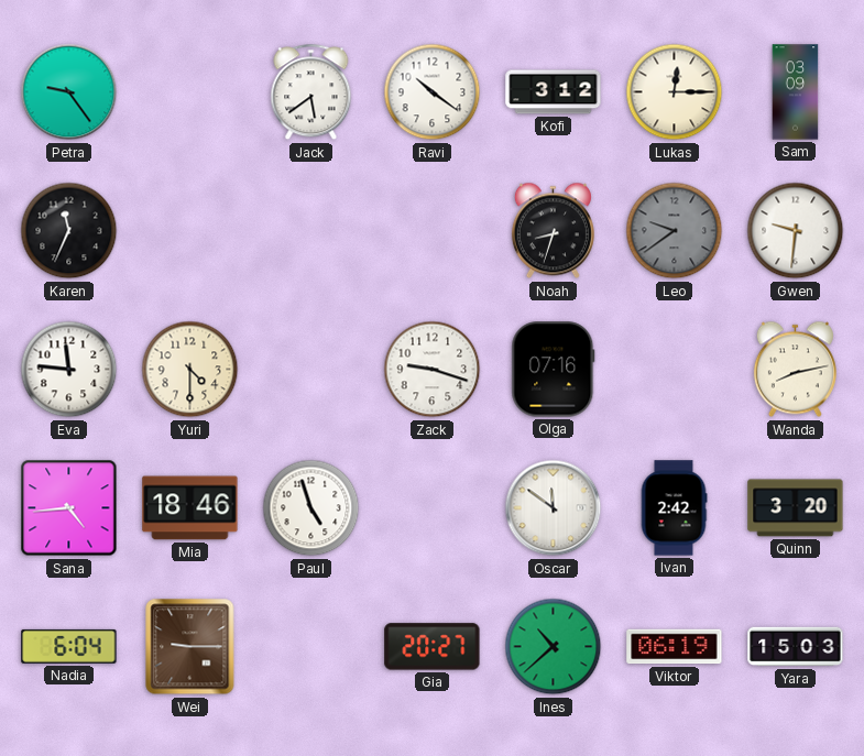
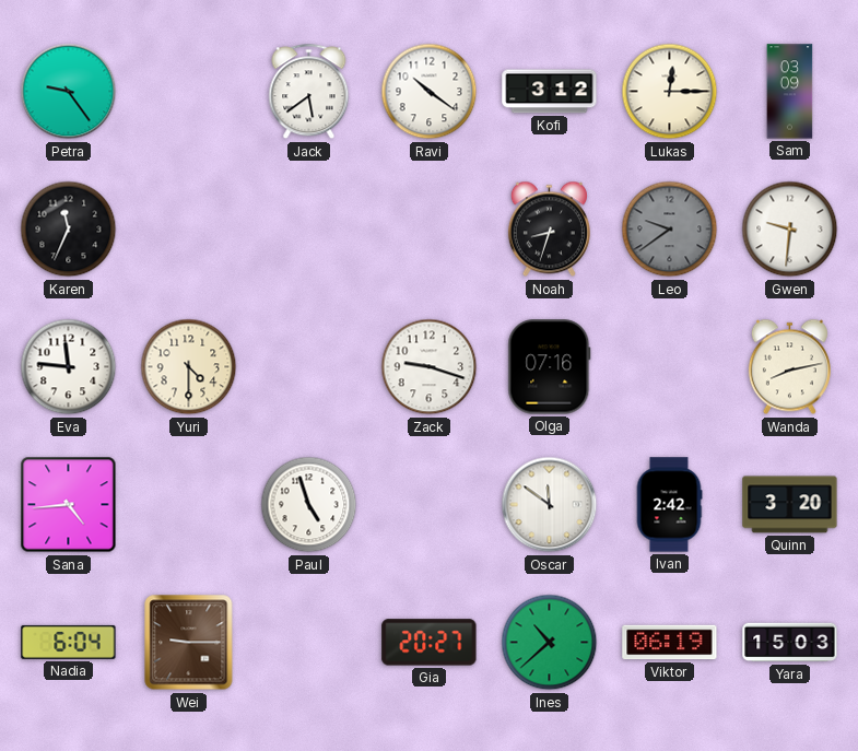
Mia: 18:46 -> none (190, 508)
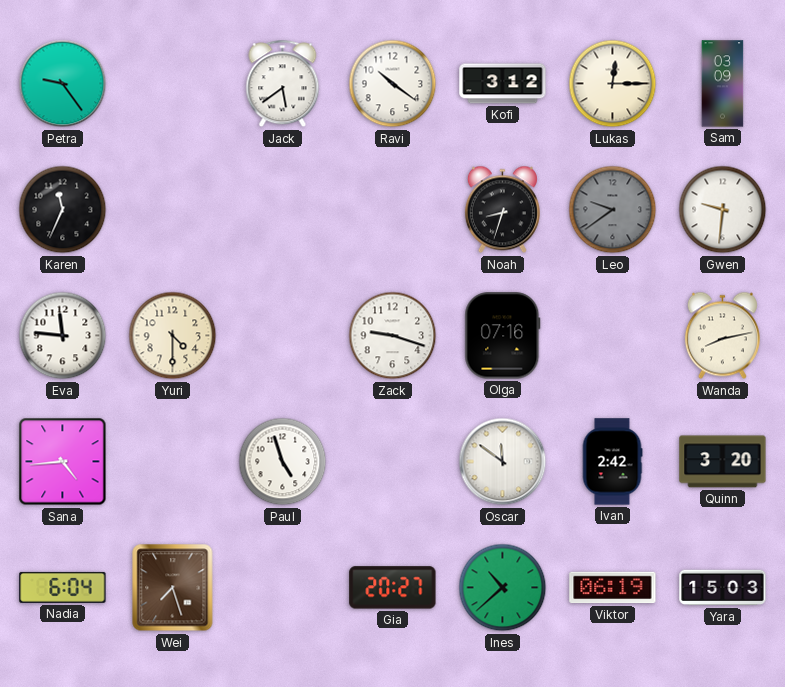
Wei: 9:15 -> 7:27 (173, 588)
